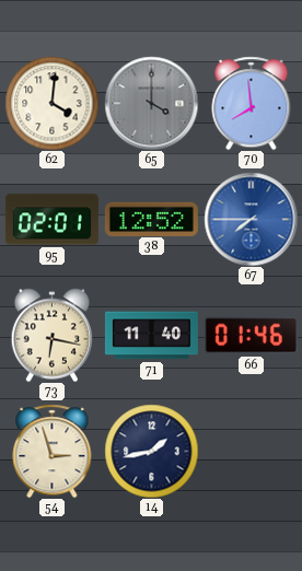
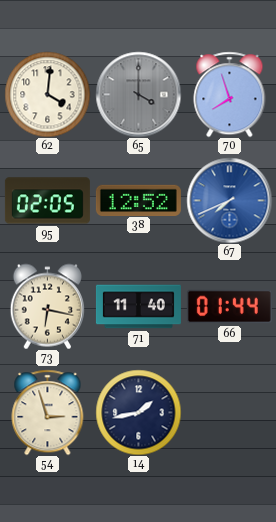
70: 7:59 -> 7:57 (230, 94)
95: 02:01 -> 02:05 (47, 201)
67: 7:45 -> 7:41 (229, 200)
66: 01:46 -> 01:44 (229, 307)
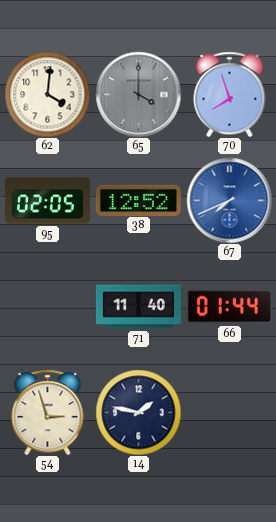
73: 6:17 -> none (47, 306)
14: 1:43 -> 1:47 (138, 412)
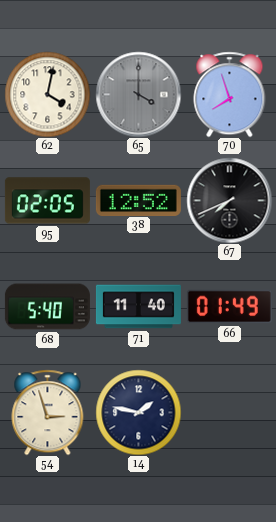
62: 4:01 -> 4:02 (47, 94)
67 dial: blue -> black (229, 200)
68: none -> 5:40 (47, 307)
66: 01:44 -> 01:49 (229, 307)
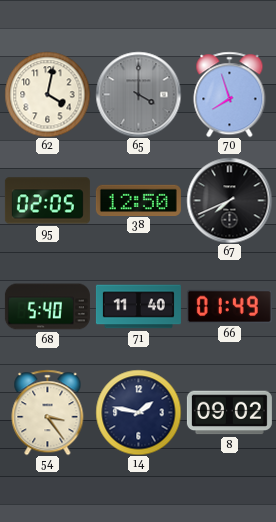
38: 12:52 -> 12:50 (138, 200)
54: 2:57 -> 3:24 (48, 412)
8: none -> 09:02 (229, 413)
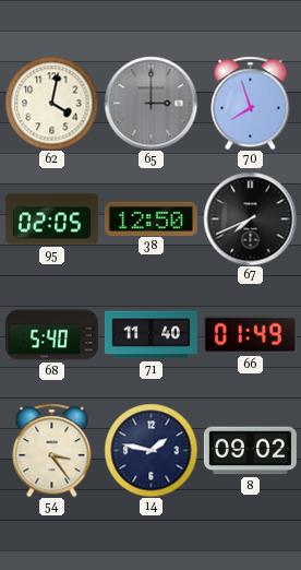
65: 4:00 -> 3:00 (150, 103)
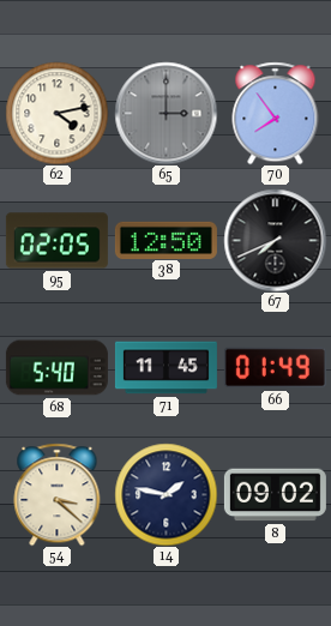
62: 4:02 -> 4:13 (56, 113)
70: 7:57 -> 7:54 (276, 113)
71: 11:40 -> 11:45 (165, 368)
54: 3:24 -> 3:22 (58, 494)
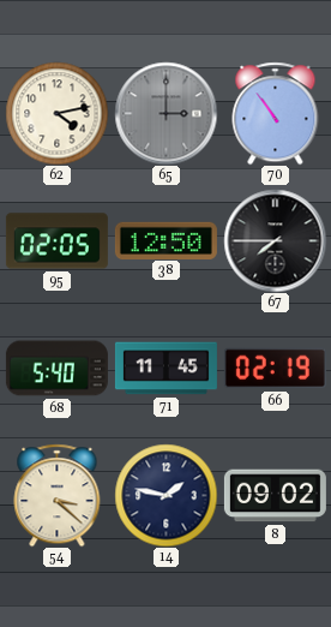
70: 7:54 -> 10:54 (276, 113)
67: 7:41 -> 7:45 (275, 240)
66: 01:49 -> 02:19 (275, 369)
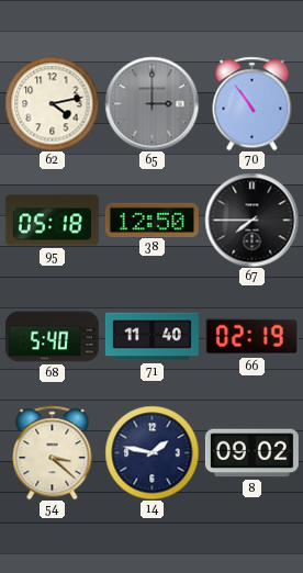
95: 02:05 -> 05:18 (52, 221)
71: 11:45 -> 11:40 (151, 337)
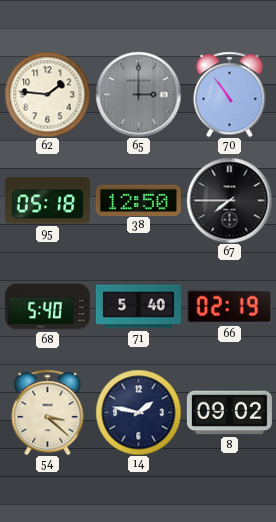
62: 4:13 -> 1:46 (47, 94)
71: 11:40 -> 5:40 (138, 307)
